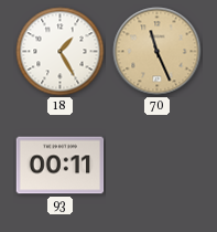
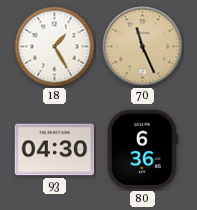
93: 00:11 -> 04:30 (55, 150)
80: none -> 6:36 (143, 150)
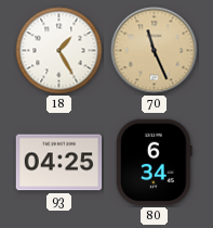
93: 04:30 -> 04:25 (59, 163)
80: 6:36 -> 6:34 (155, 163)
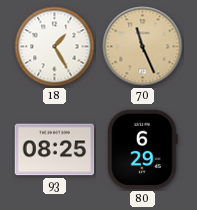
93: 04:25 -> 08:25 (55, 150)
80: 6:34 -> 6:29 (143, 150)
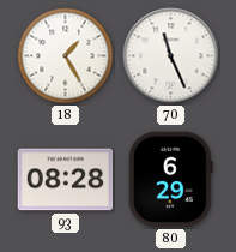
70 dial: champagne -> white (171, 56)
93: 08:25 -> 08:28 (66, 180)
